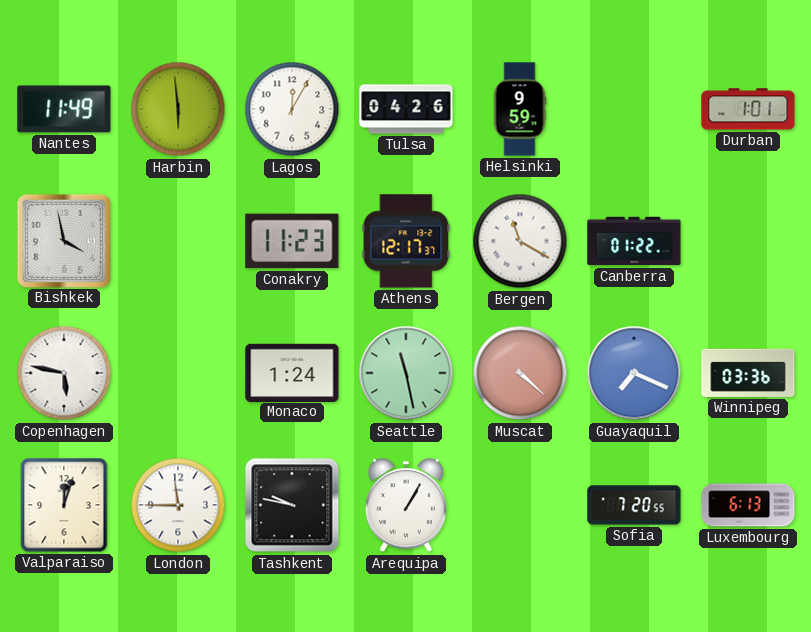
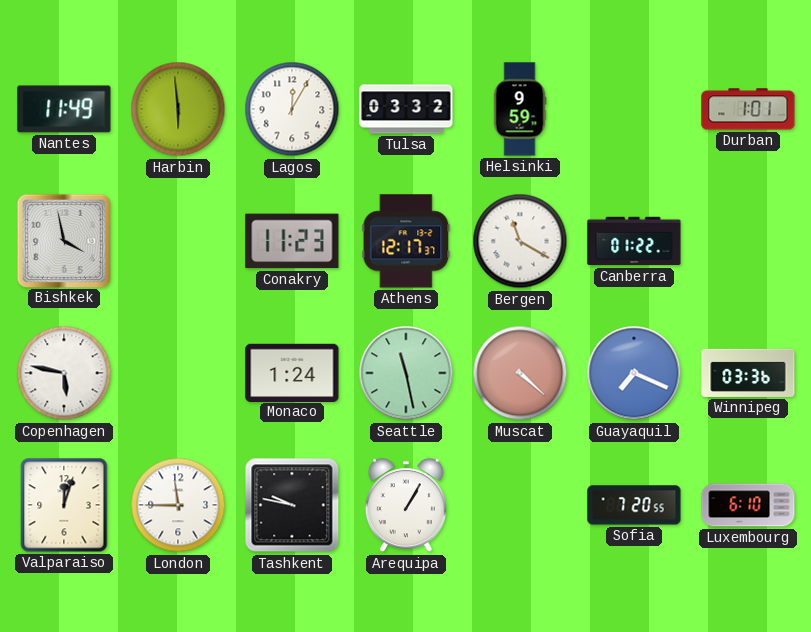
Tulsa: 04:26 -> 03:32 (406, 109)
Luxembourg: 6:13 -> 6:10 (748, 505)
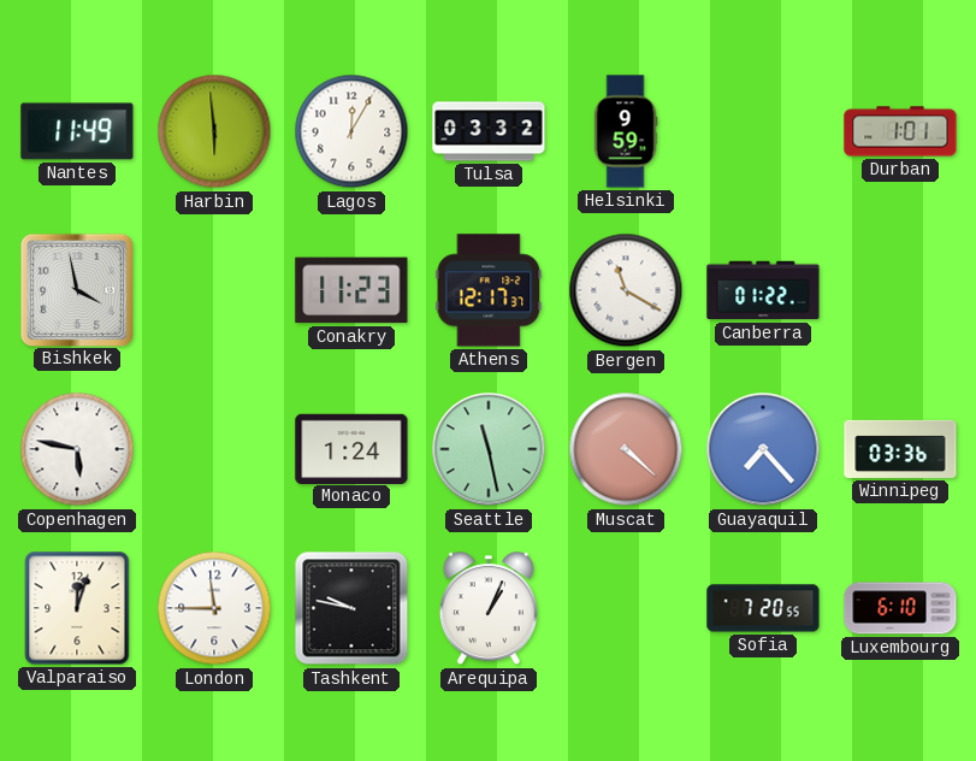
Guayaquil: 7:19 -> 7:23 (763, 449)
Arequipa: 1:05 -> 1:04 (489, 609)
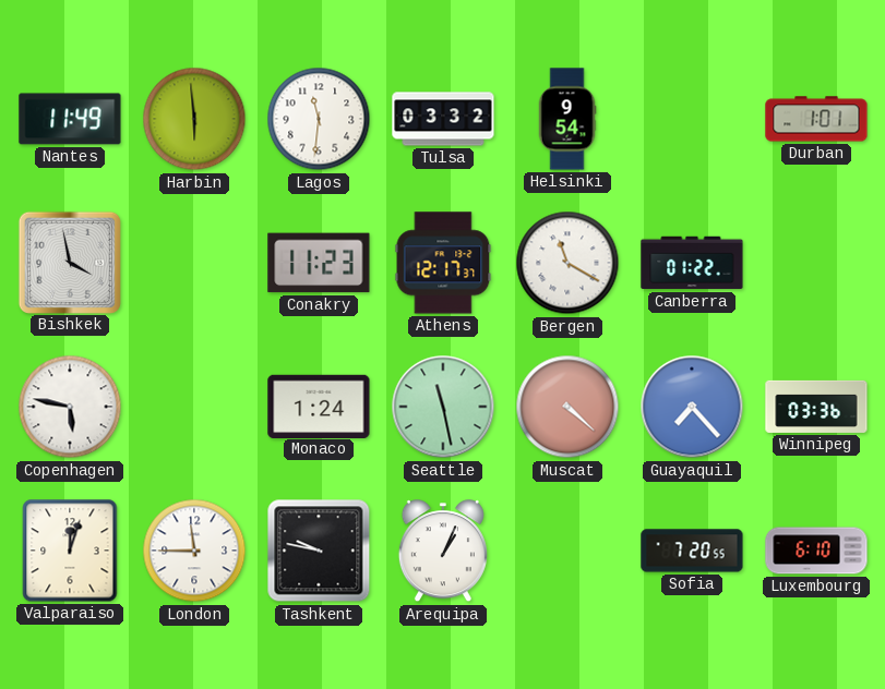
Lagos: 12:05 -> 11:31 (319, 119)
Helsinki: 9:59 -> 9:54 (567, 119)
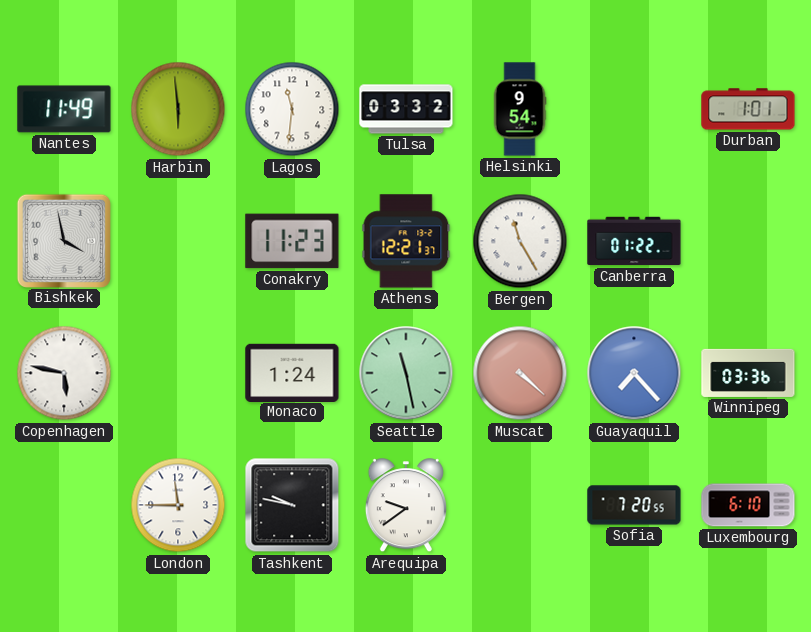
Athens: 12:17 -> 12:21 (406, 241)
Bergen: 11:20 -> 11:25 (520, 241)
Valparaiso: 12:03 -> none (70, 551)
Arequipa: 1:04 -> 9:39 (406, 506)
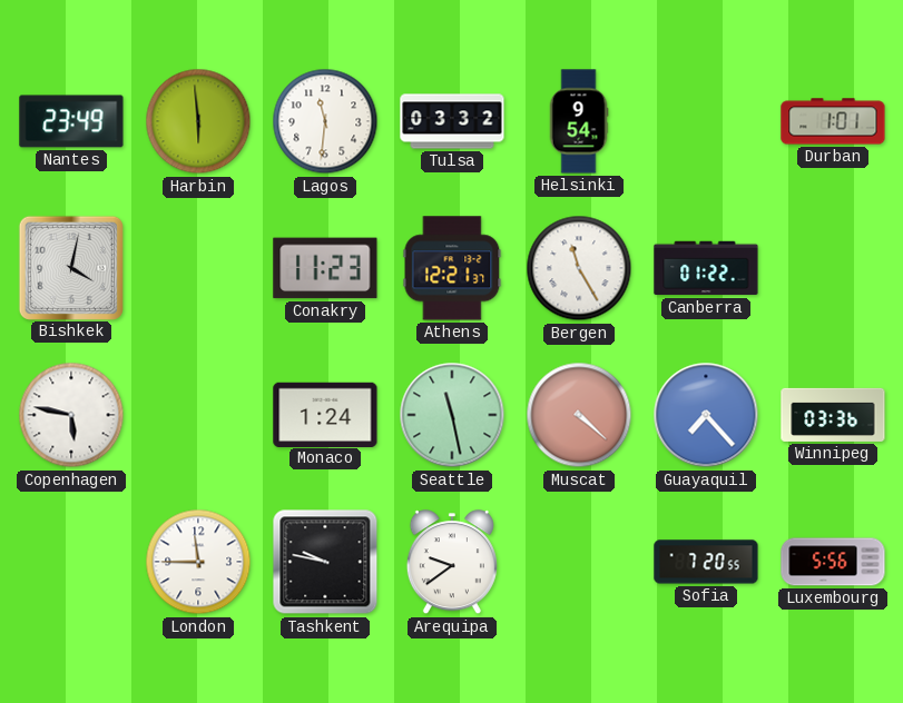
Nantes: 11:49 -> 23:49 (71, 121)
Bishkek: 3:58 -> 4:02 (70, 267)
Luxembourg: 6:10 -> 5:56 (833, 562)
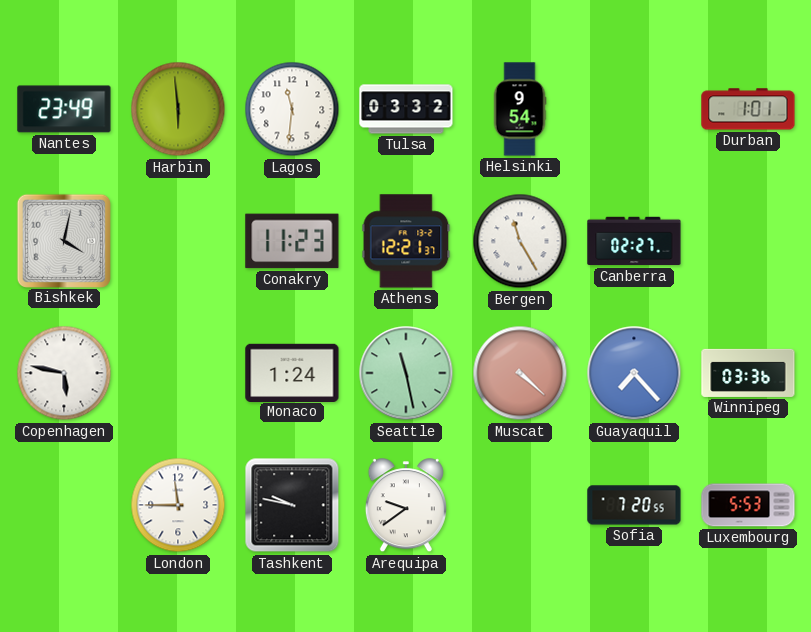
Canberra: 01:22 -> 02:27 (634, 241)
Luxembourg: 5:56 -> 5:53 (748, 505)
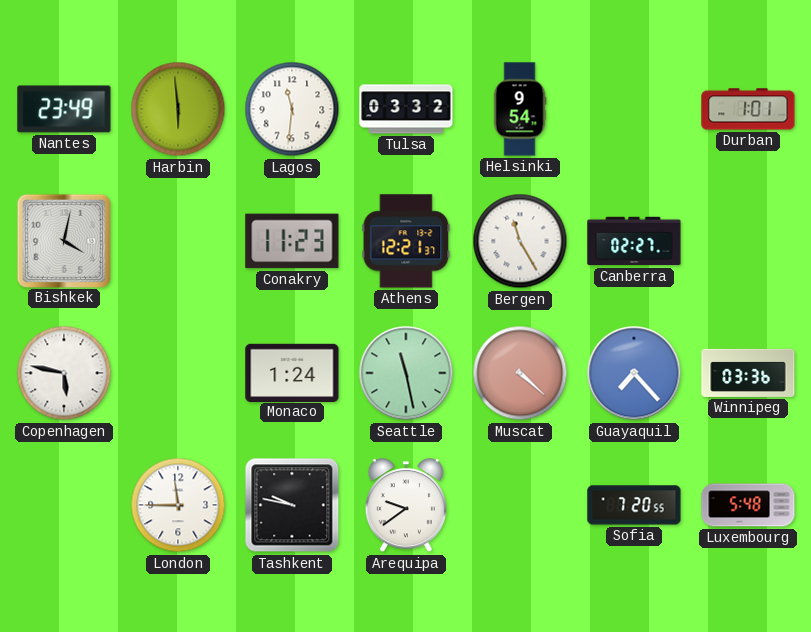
Luxembourg: 5:53 -> 5:48 (748, 505)
